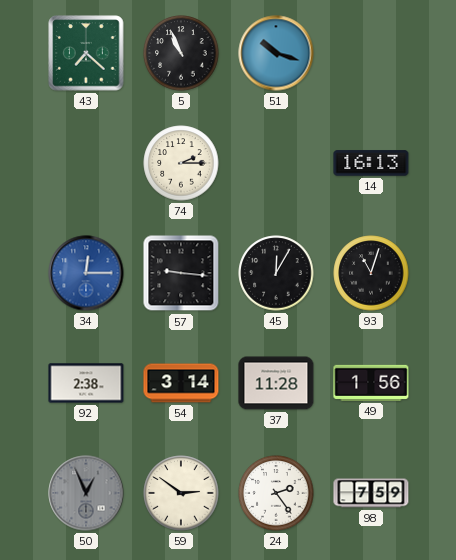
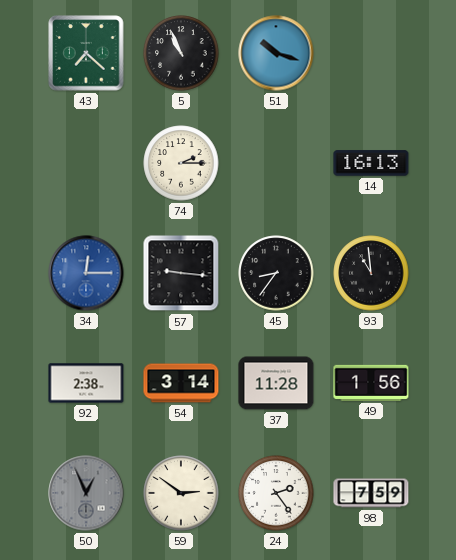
45: 12:05 -> 8:36 (276, 273)
93: 11:03 -> 10:59 (371, 273)
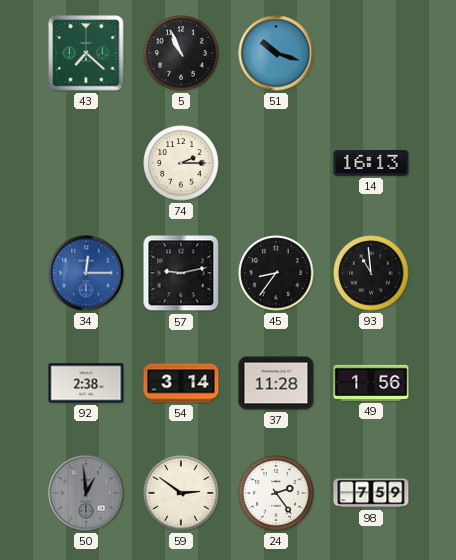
57: 9:16 -> 9:13 (181, 273)
50: 12:56 -> 12:59 (86, 493)
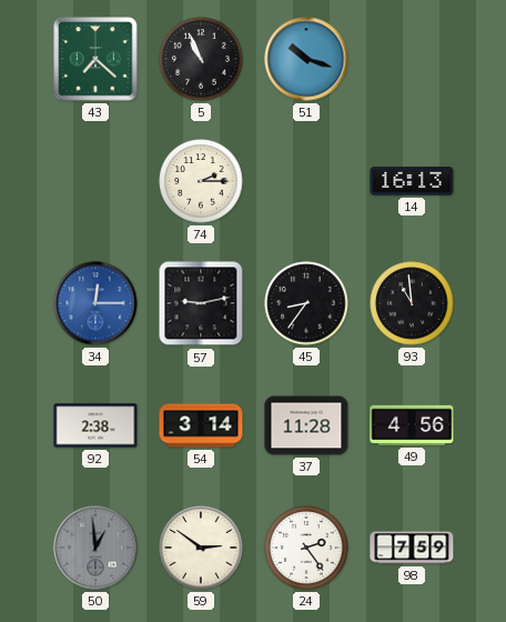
49: 1:56 -> 4:56 (412, 425)
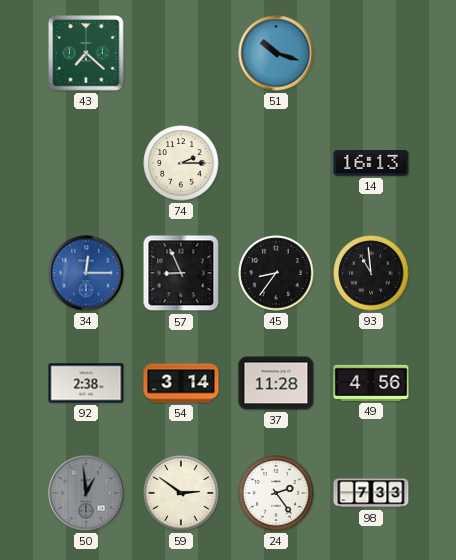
5: 10:56 -> none (201, 59)
57: 9:13 -> 8:56 (181, 273)
98: 7:59 -> 7:33 (371, 493)
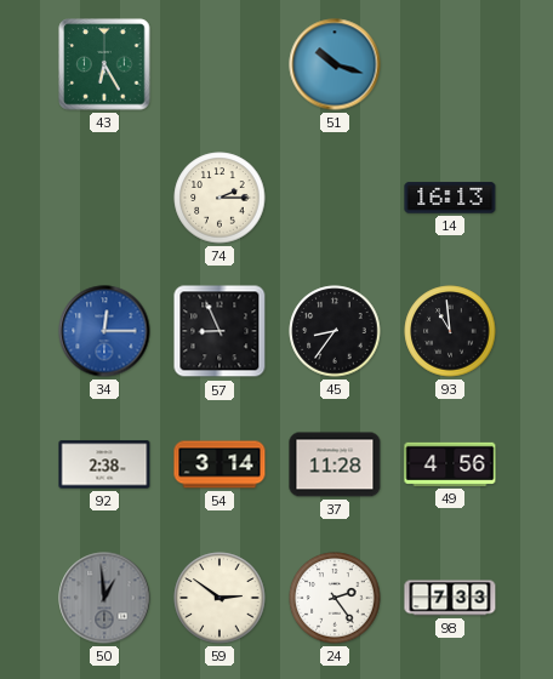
43: 7:22 -> 6:25 (104, 64)
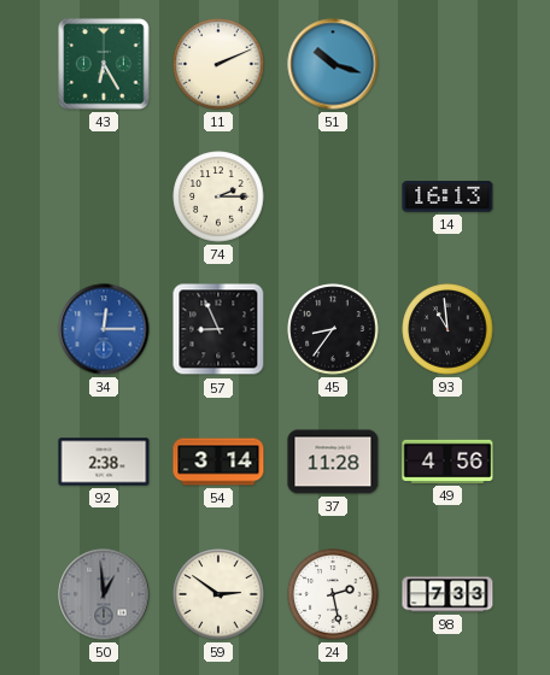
11: none -> 2:11 (218, 64)
24: 2:24 -> 2:28 (333, 594)
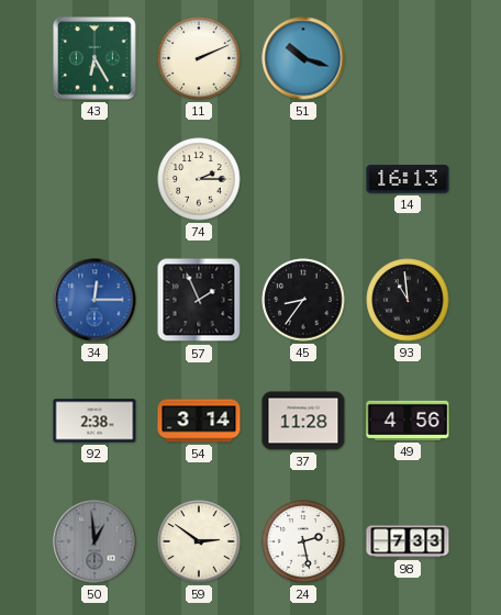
57: 8:56 -> 1:56 (199, 300)
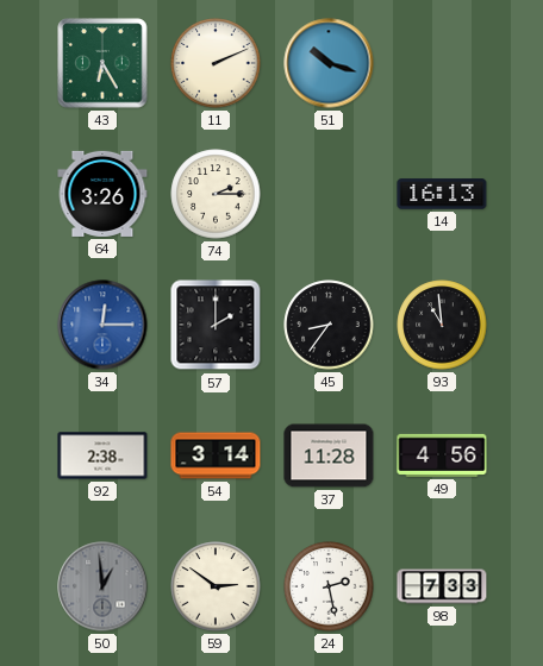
64: none -> 3:26 (102, 194)
57: 1:56 -> 2:00 (216, 325)
